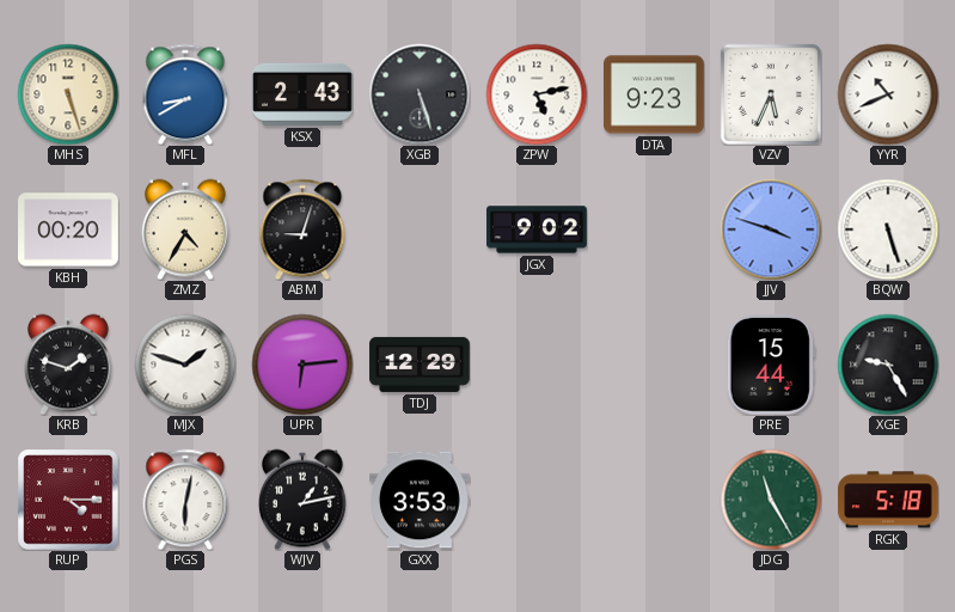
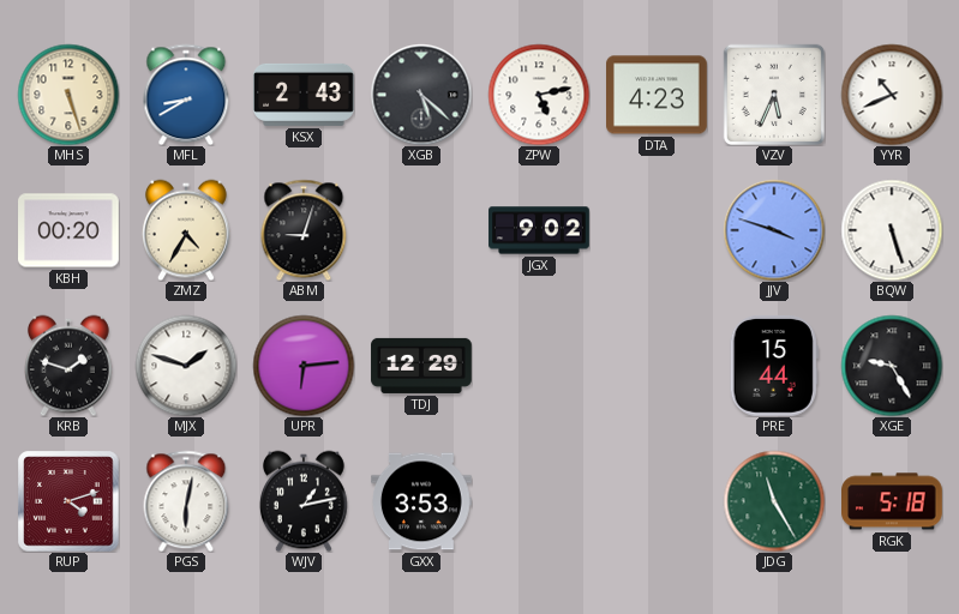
XGB: 5:27 -> 5:22 (421, 95)
DTA: 9:23 -> 4:23 (658, 95)
RUP: 4:15 -> 4:12 (68, 501)
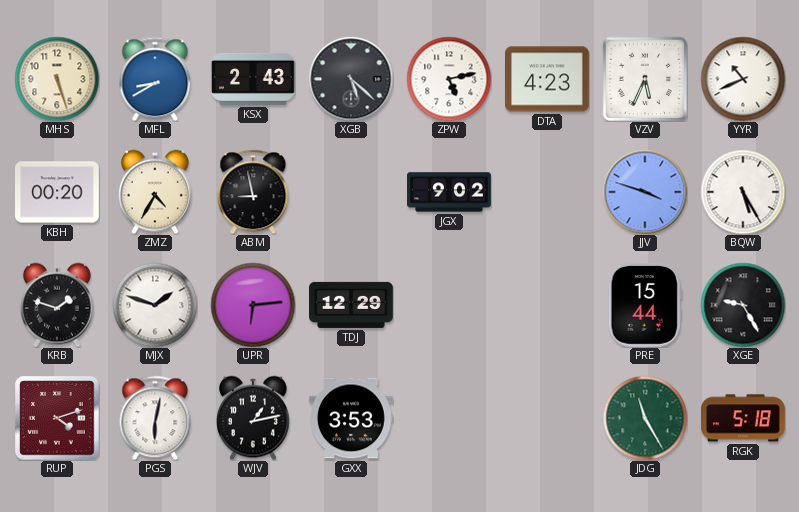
ABM: 9:03 -> 8:58 (253, 192)
BQW: 5:27 -> 5:25 (743, 192)
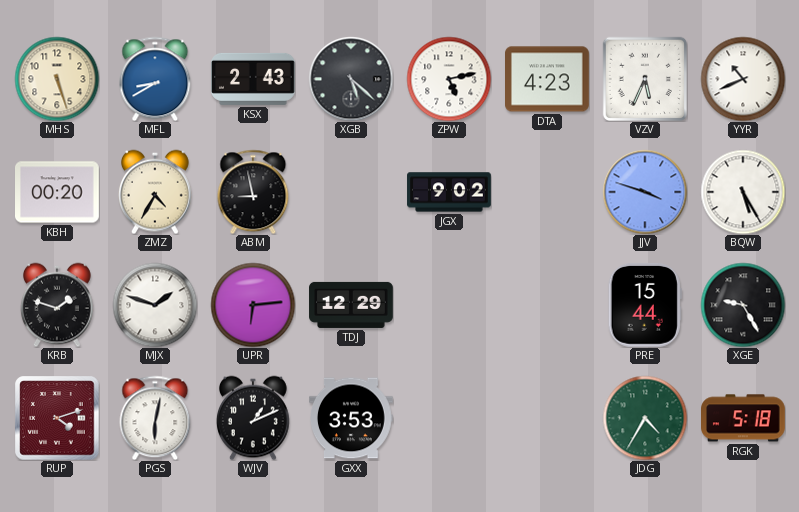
WJV: 1:13 -> 1:11 (253, 418)
JDG: 11:25 -> 4:35 (645, 418)
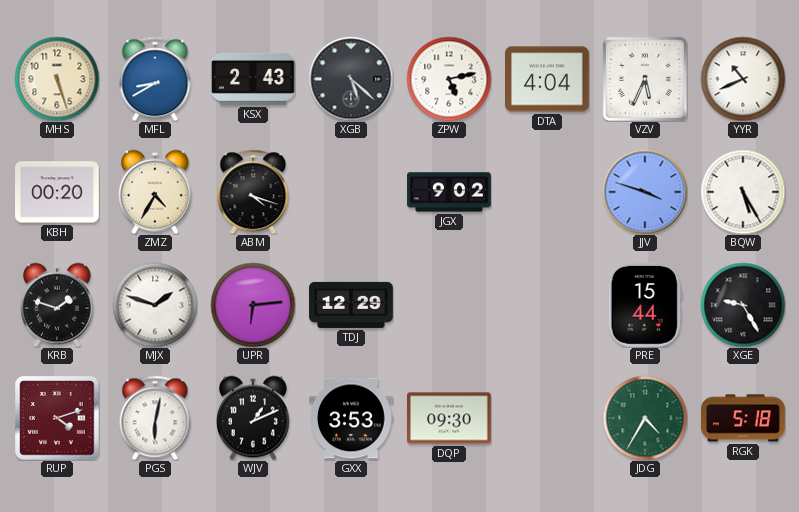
DTA: 4:23 -> 4:04 (548, 79)
ABM: 8:58 -> 4:18 (253, 192)
DQP: none -> 09:30 (450, 418)
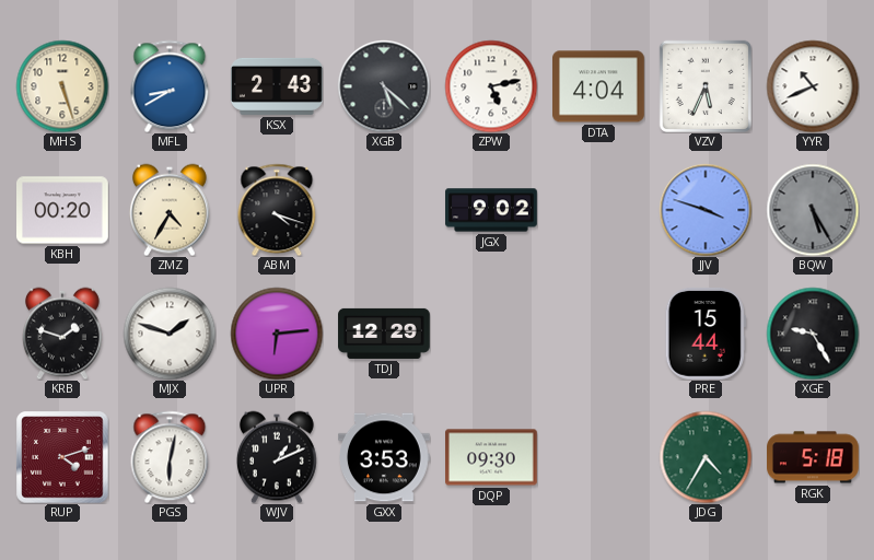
BQW dial: white -> grey (813, 210)
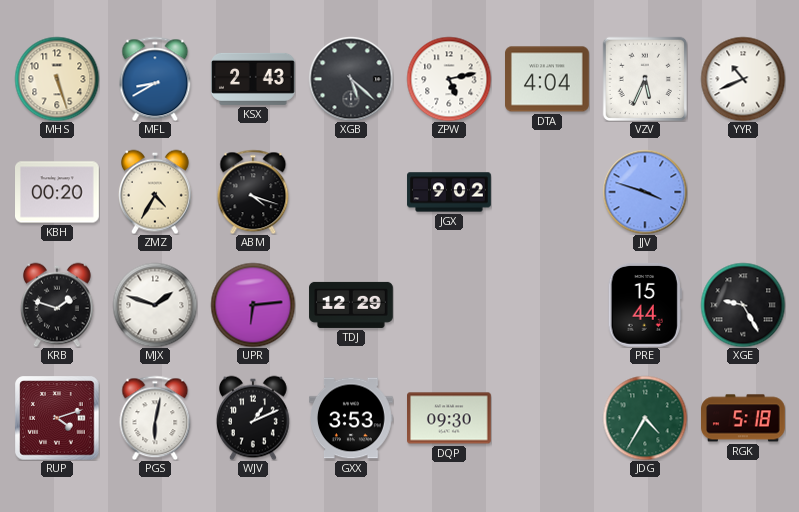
BQW: 5:25 -> none (813, 210)
